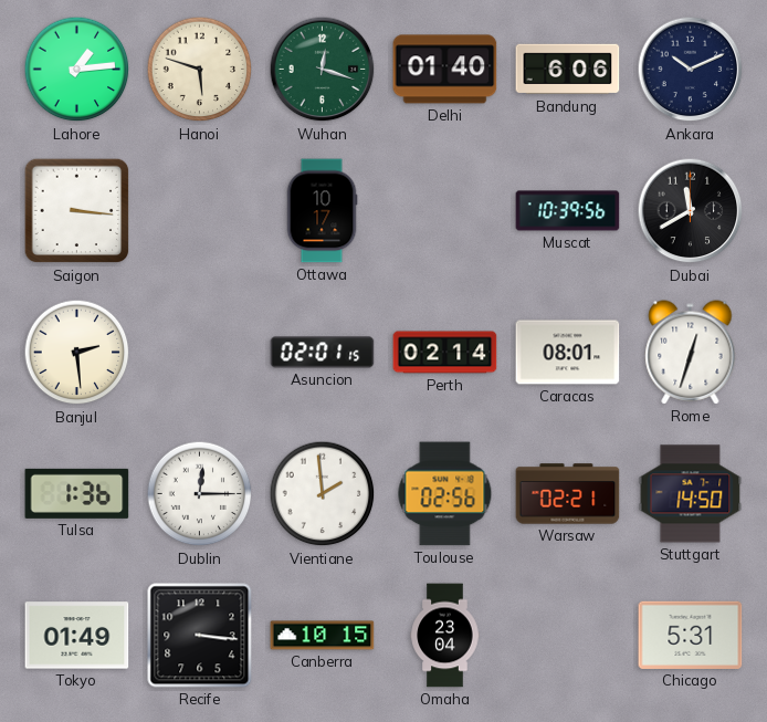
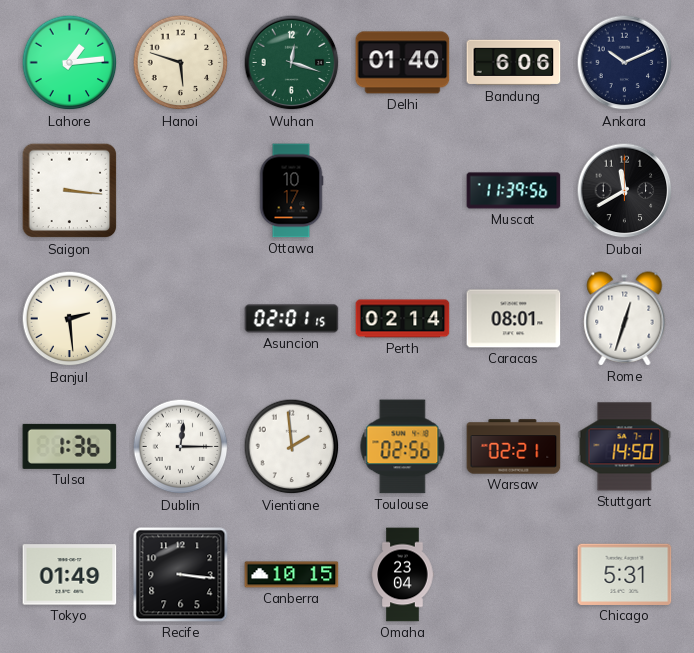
Muscat: 10:39 -> 11:39 (514, 191)
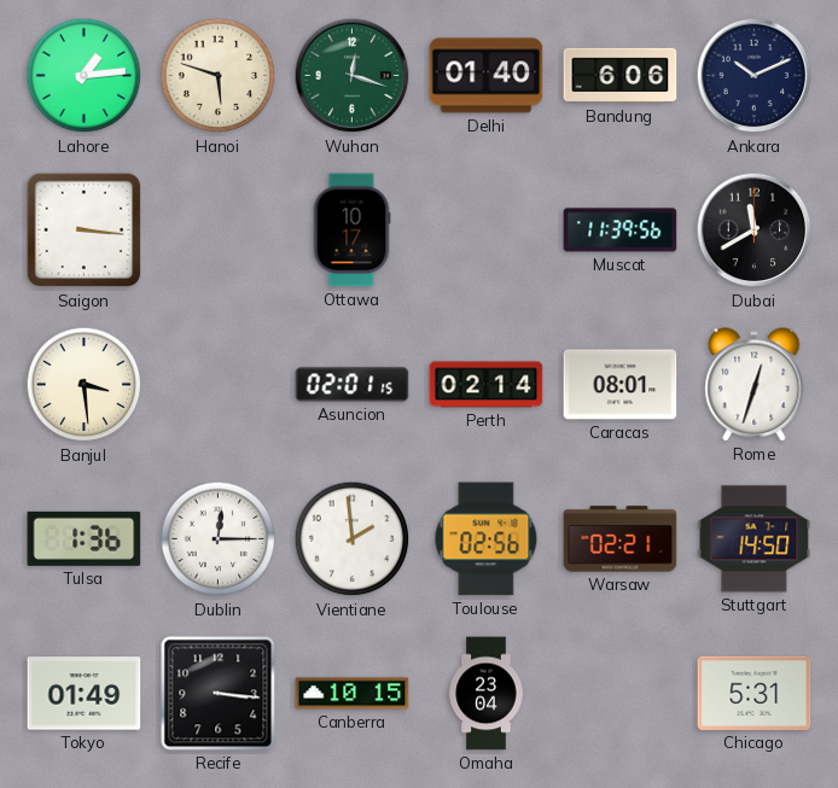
Banjul: 2:29 -> 3:29 (85, 385)
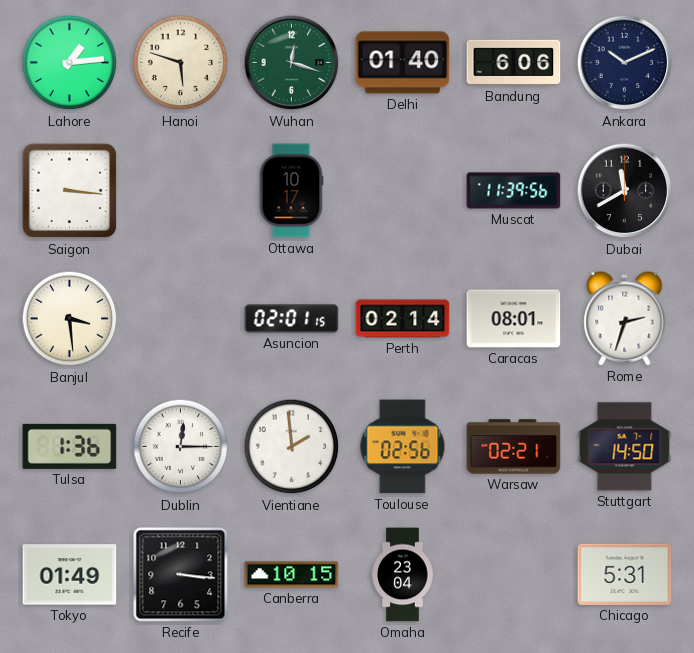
Rome: 12:33 -> 2:33 (625, 319)
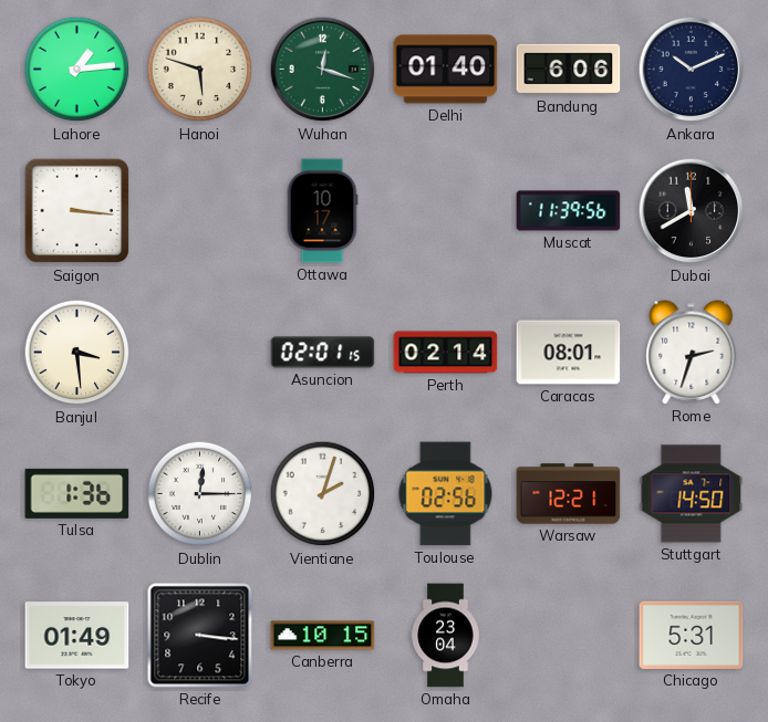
Vientiane: 1:59 -> 2:03 (323, 494)
Warsaw: 02:21 -> 12:21 (569, 494)
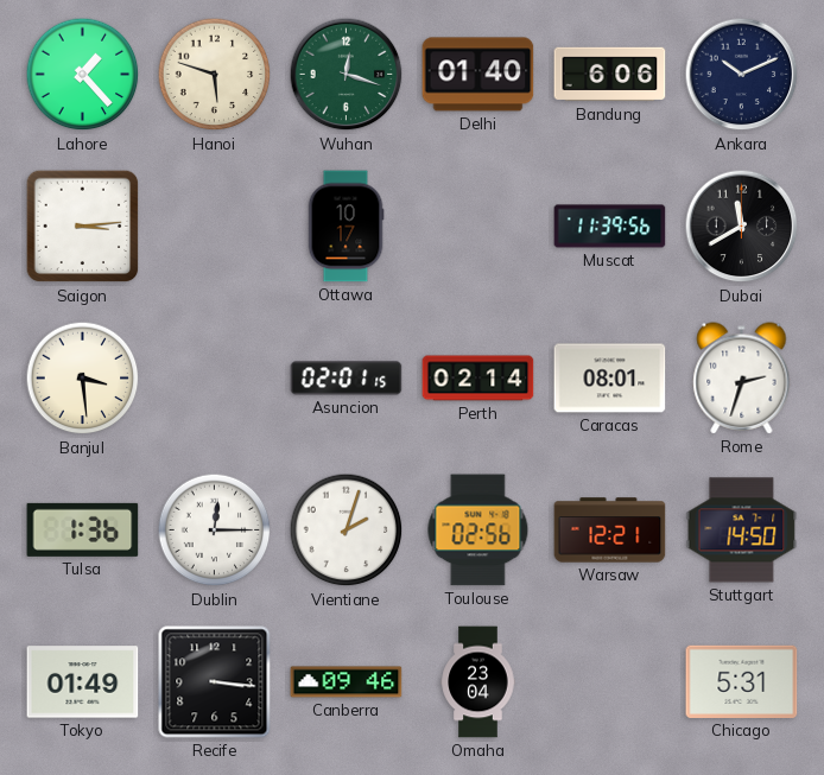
Lahore: 1:14 -> 1:23 (83, 75)
Saigon: 3:16 -> 3:14 (83, 227)
Canberra: 10:15 -> 09:46 (347, 682)
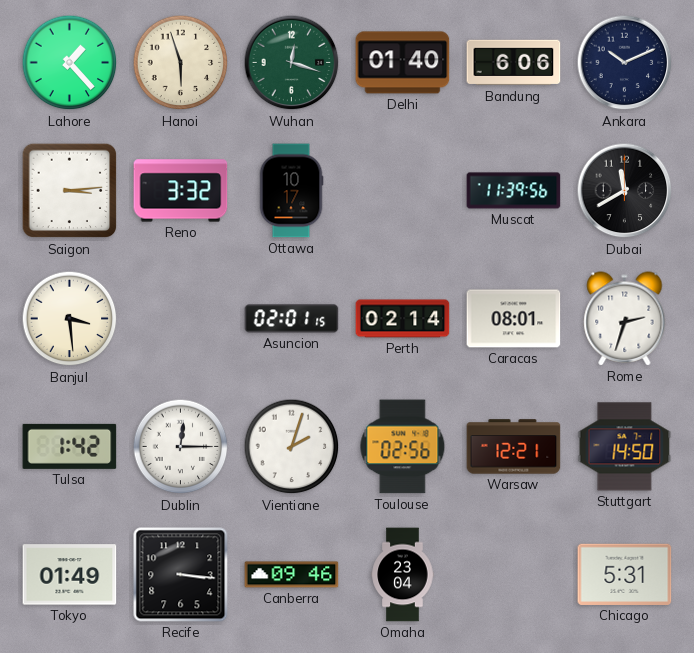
Hanoi: 5:48 -> 5:57 (181, 63)
Reno: none -> 3:32 (181, 191)
Tulsa: 1:36 -> 1:42 (70, 446)
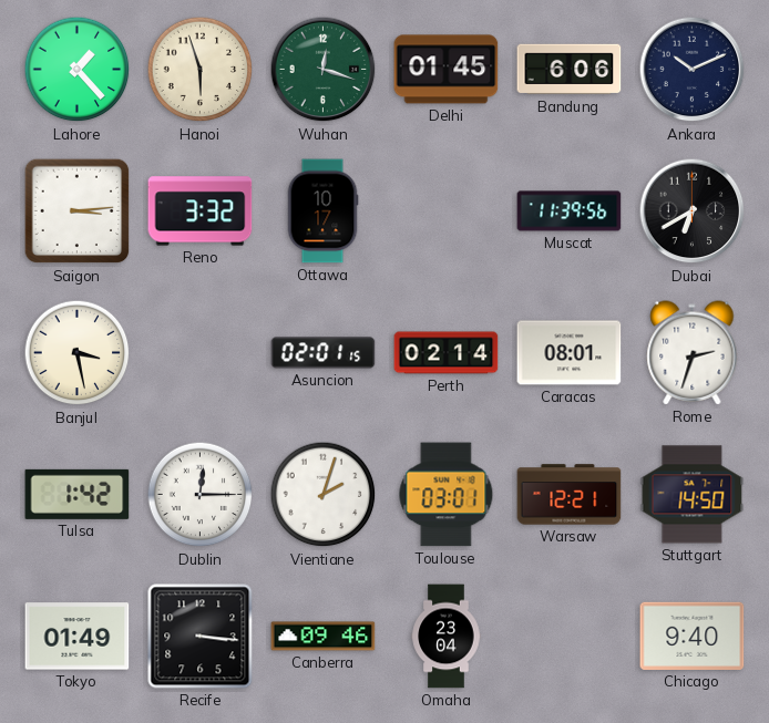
Delhi: 01:40 -> 01:45 (447, 70)
Dubai: 11:40 -> 6:40 (693, 211)
Banjul: 3:29 -> 3:28 (78, 353)
Toulouse: 02:56 -> 03:01 (447, 495)
Chicago: 5:31 -> 9:40 (693, 636)
